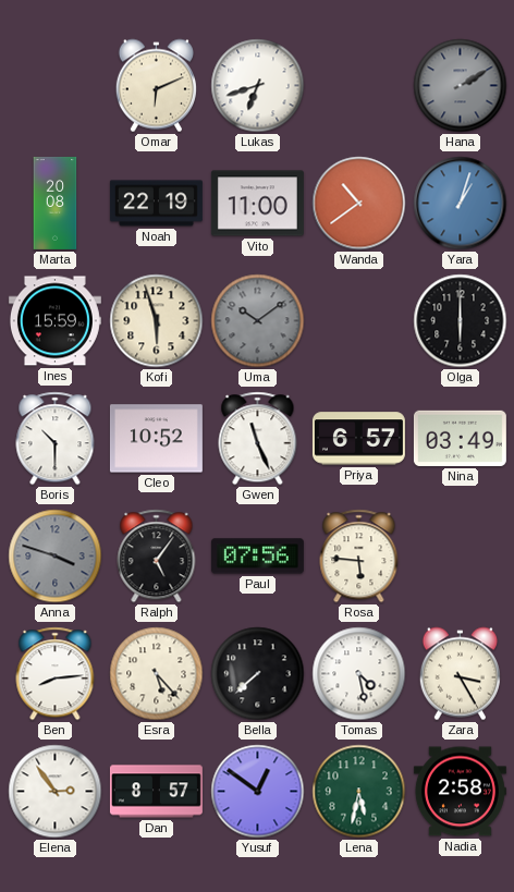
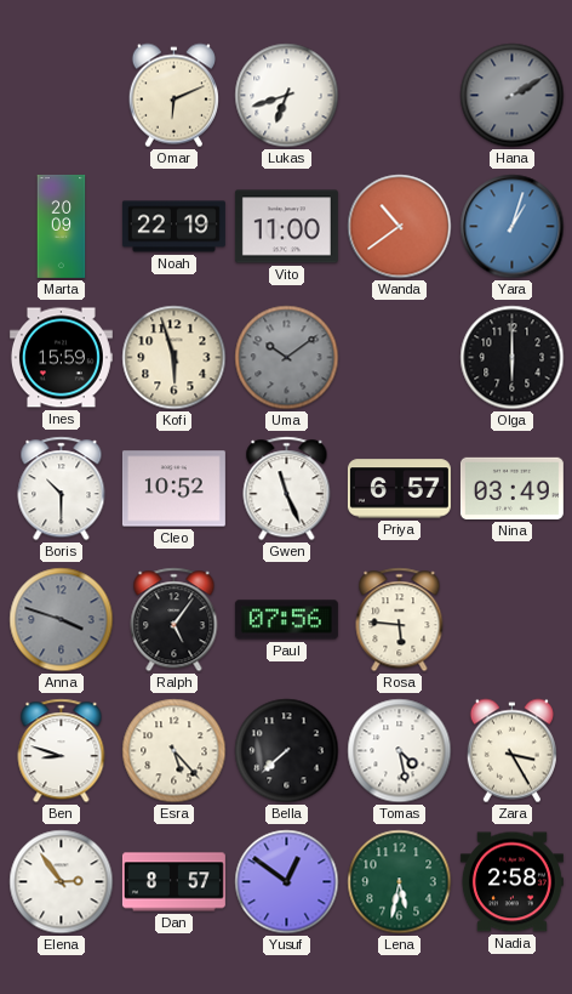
Marta: 20:08 -> 20:09 (62, 226)
Ben: 8:14 -> 8:48 (62, 751)
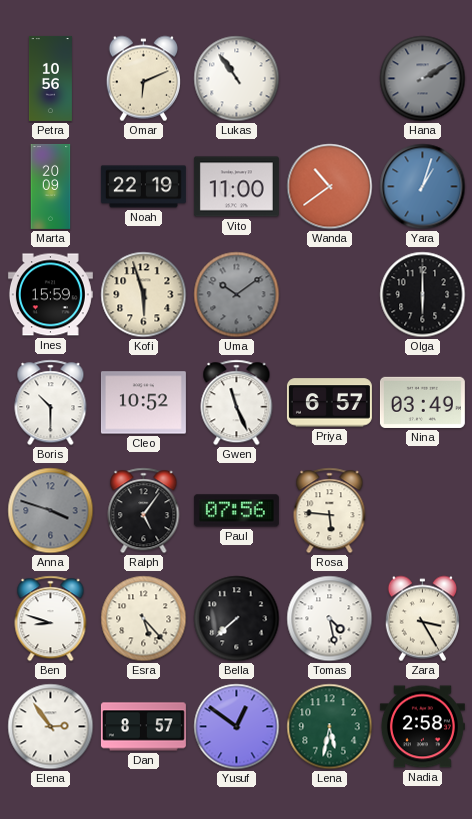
Petra: none -> 10:56 (50, 78)
Lukas: 6:42 -> 10:54 (237, 79)
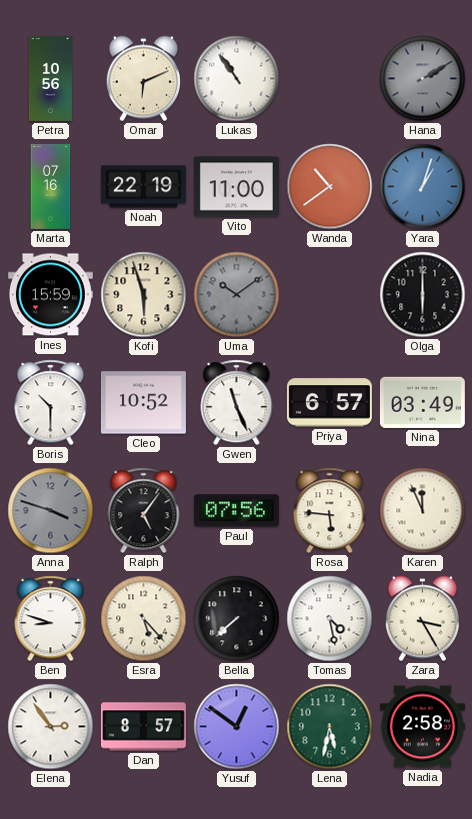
Marta: 20:09 -> 07:16 (51, 186)
Karen: none -> 11:56 (423, 511)
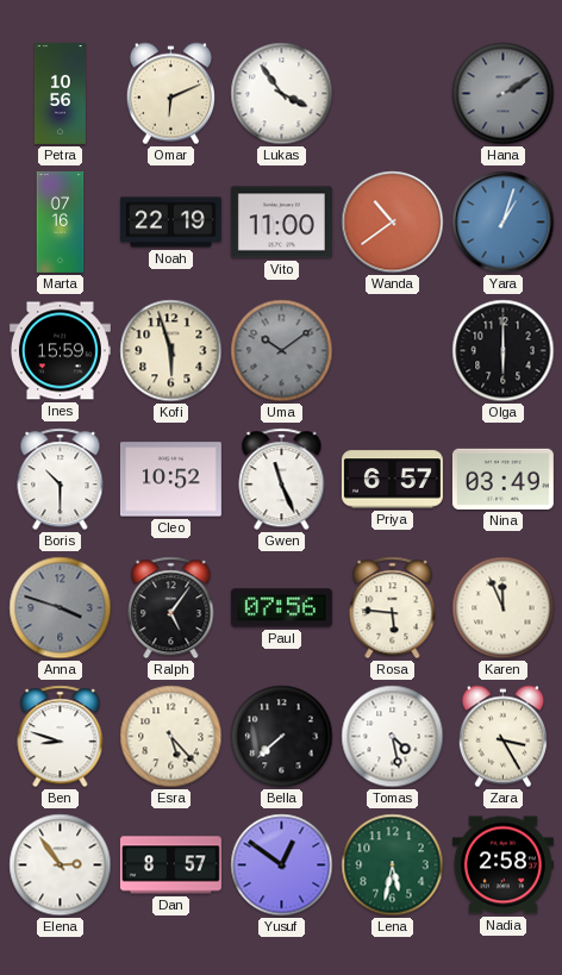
Lukas: 10:54 -> 3:54 (282, 94)
